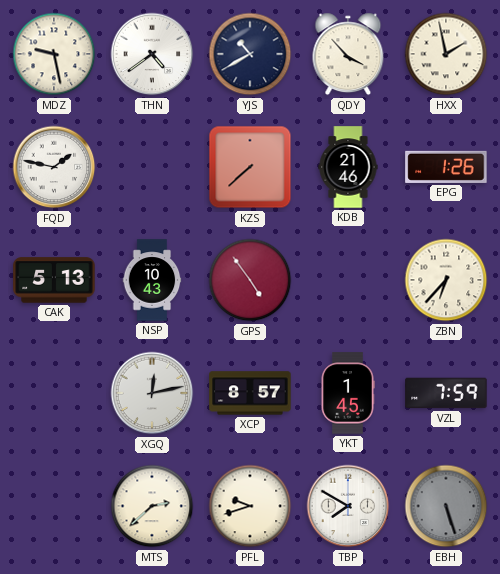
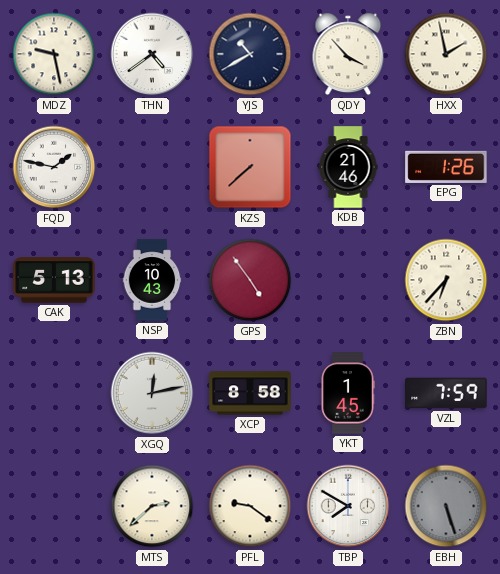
XCP: 8:57 -> 8:58 (250, 393)
PFL: 9:42 -> 9:21 (250, 506)
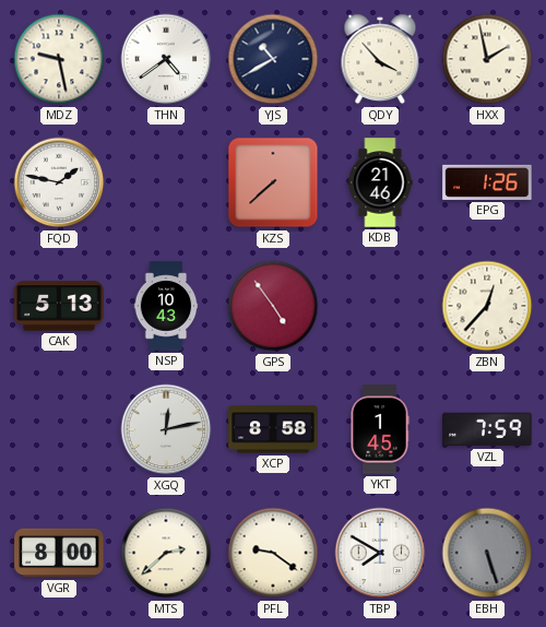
ZBN: 6:37 -> 12:37 (487, 306)
VGR: none -> 8:00 (59, 553)
